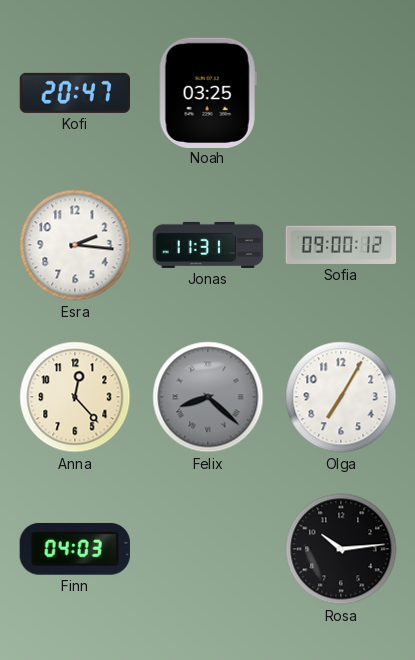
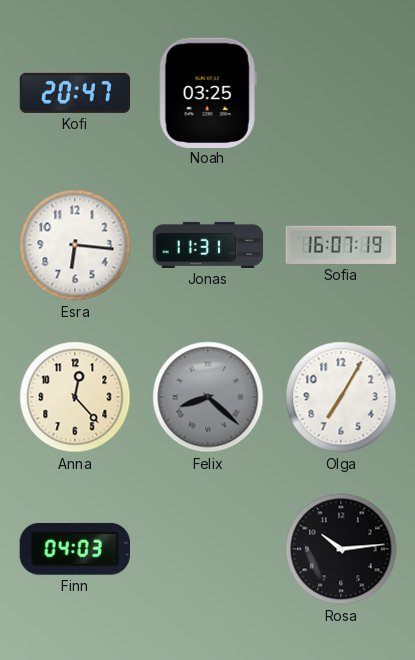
Esra: 2:16 -> 6:16 (75, 245)
Sofia: 09:00 -> 16:07 (341, 245)
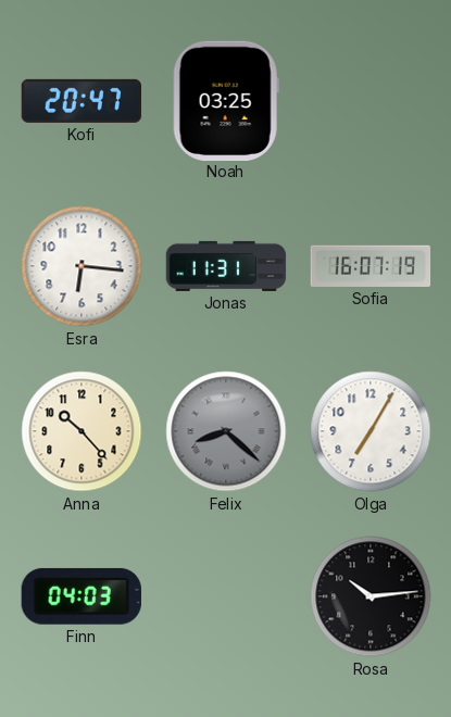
Anna: 12:23 -> 10:23 (82, 431)
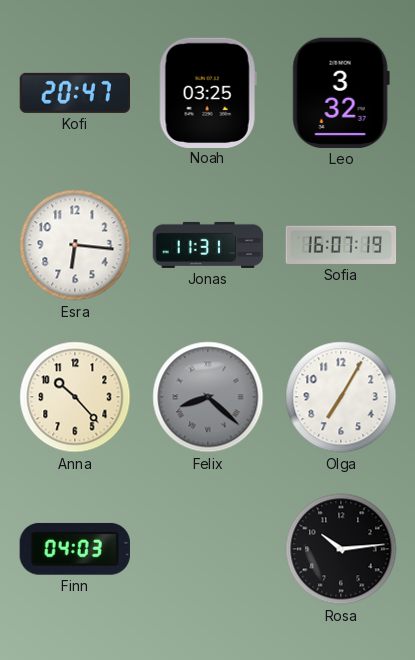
Leo: none -> 3:32 (341, 93)
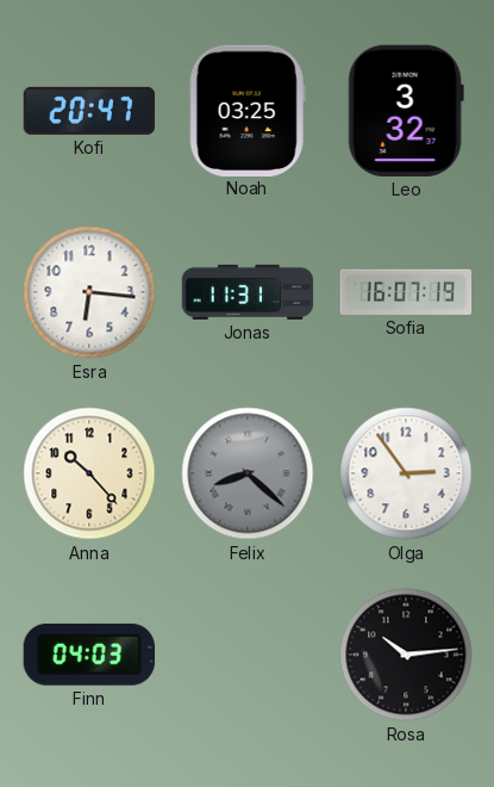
Olga: 7:05 -> 2:54 (406, 473)
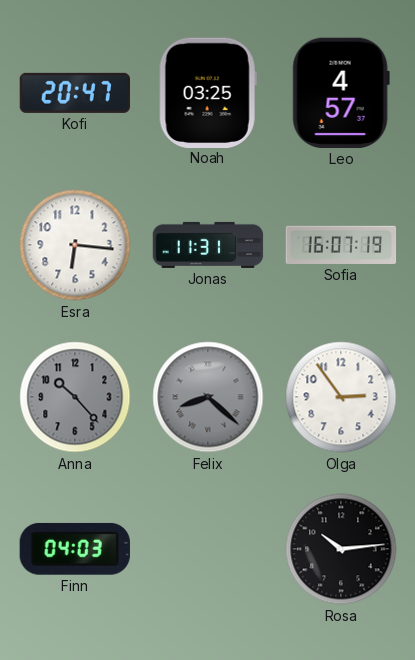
Leo: 3:32 -> 4:57 (341, 93)
Anna dial: cream -> grey (75, 397)
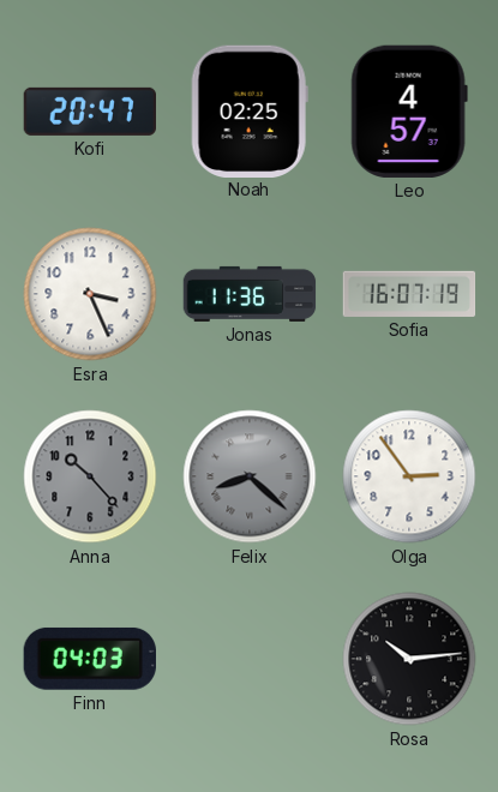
Noah: 03:25 -> 02:25 (250, 110)
Esra: 6:16 -> 3:26 (90, 294)
Jonas: 11:31 -> 11:36 (250, 294)
